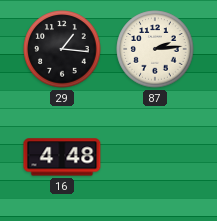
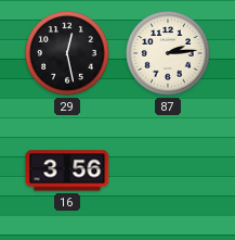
29: 1:16 -> 12:28 (67, 53)
16: 4:48 -> 3:56 (67, 170)
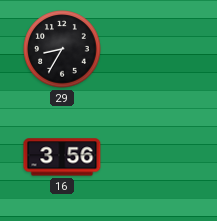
29: 12:28 -> 8:35 (62, 49)
87: 2:14 -> none (168, 53)
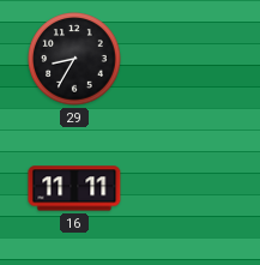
16: 3:56 -> 11:11 (74, 188)
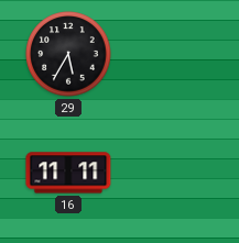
29: 8:35 -> 5:35 (68, 54)
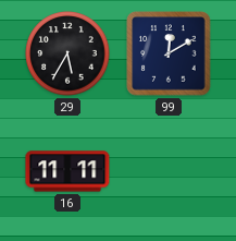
99: none -> 12:10 (169, 53)
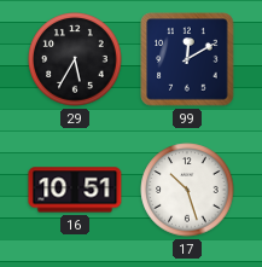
16: 11:11 -> 10:51 (75, 190)
17: none -> 10:27 (187, 190)
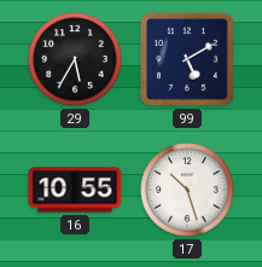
99: 12:10 -> 5:10 (187, 59)
16: 10:51 -> 10:55 (75, 190)
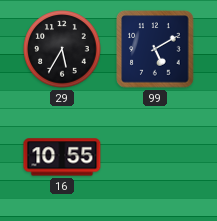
17: 10:27 -> none (187, 190)
